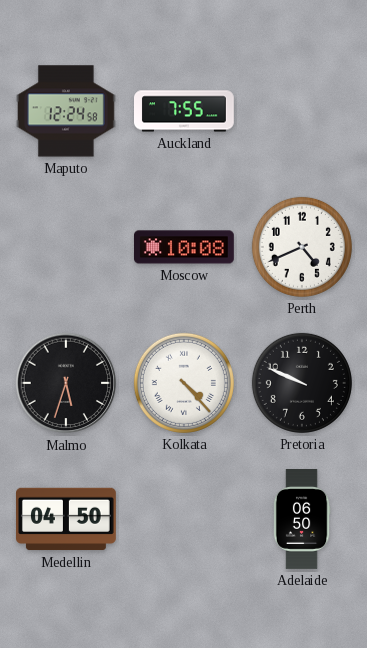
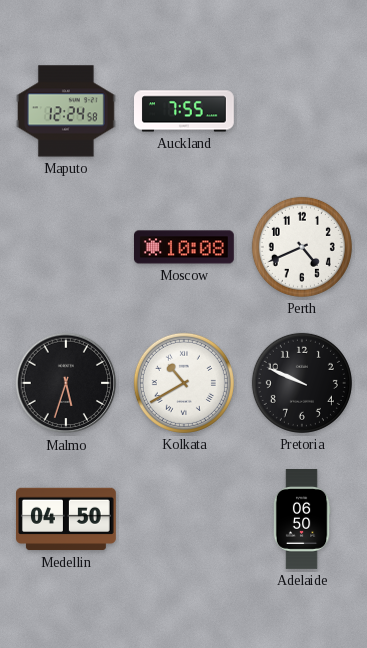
Kolkata: 4:23 -> 10:40 (184, 383)
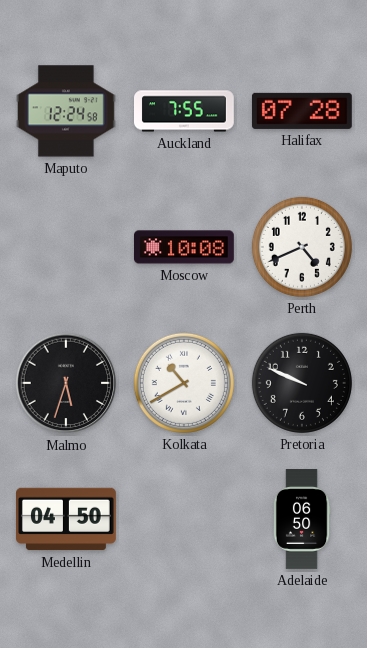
Halifax: none -> 07:28 (302, 111)
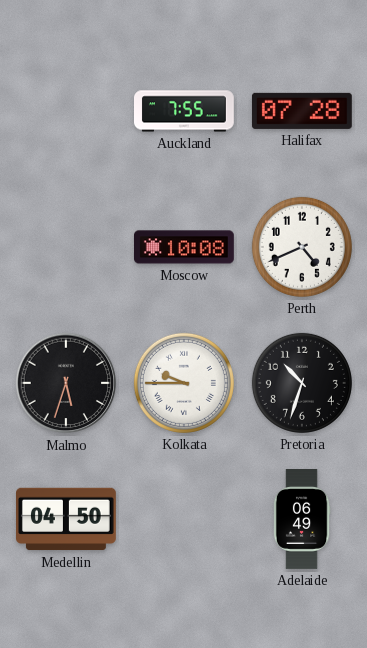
Maputo: 12:24 -> none (66, 111)
Kolkata: 10:40 -> 9:45 (184, 383)
Pretoria: 9:49 -> 10:33 (302, 383)
Adelaide: 06:50 -> 06:49 (302, 520)
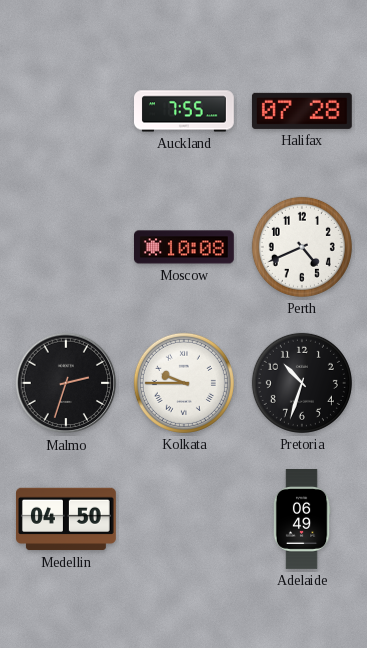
Malmo: 5:33 -> 2:33 (66, 383)
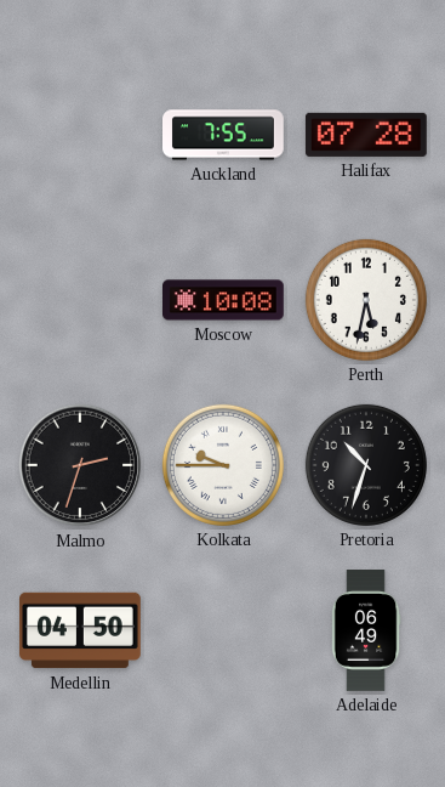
Perth: 4:41 -> 5:32 (366, 300)
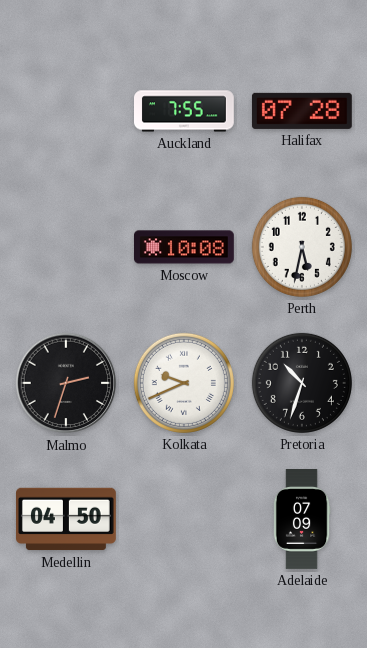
Kolkata: 9:45 -> 9:41 (184, 383)
Adelaide: 06:49 -> 07:09 (302, 520)
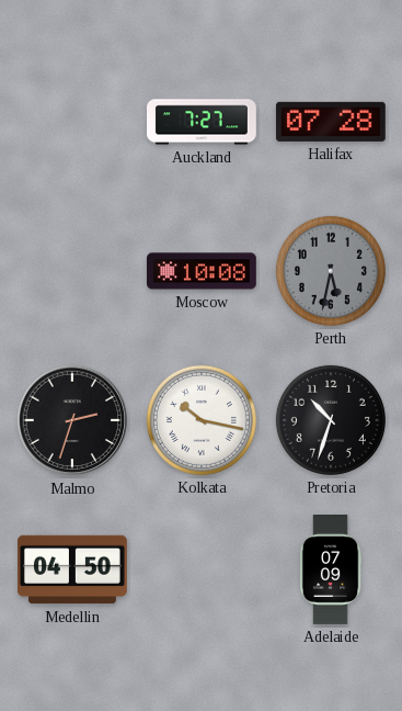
Auckland: 7:55 -> 7:27 (203, 122)
Perth dial: white -> grey (331, 271)
Kolkata: 9:41 -> 10:17 (202, 420)
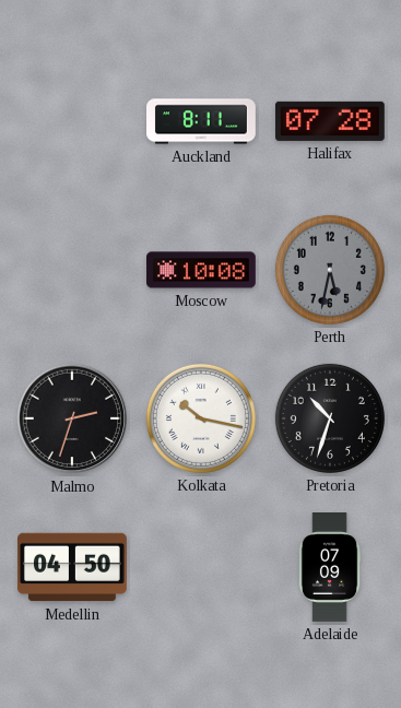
Auckland: 7:27 -> 8:11 (202, 121)
